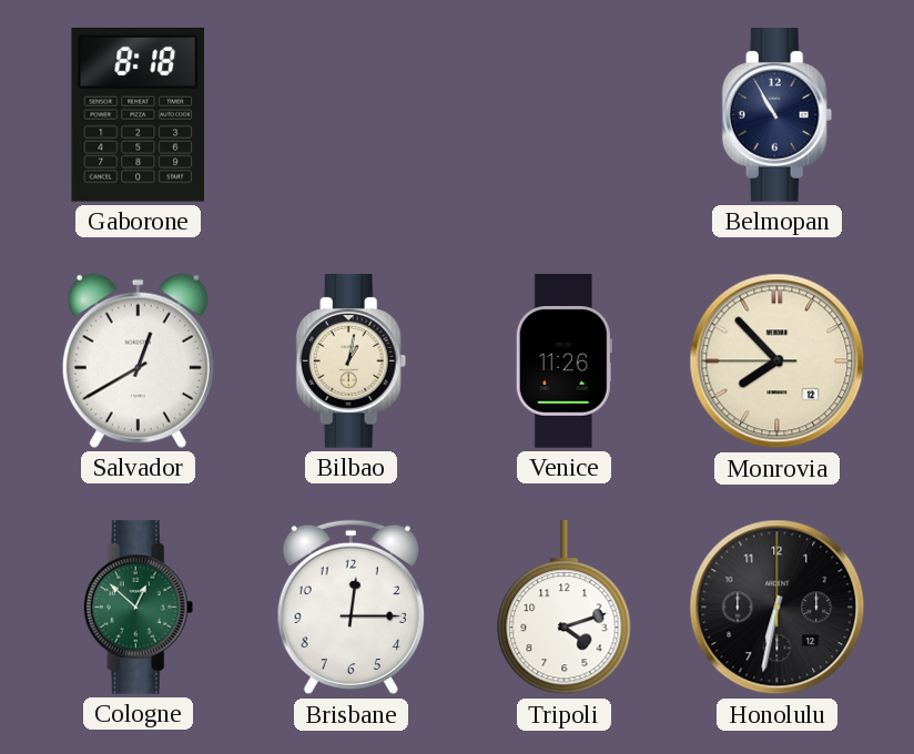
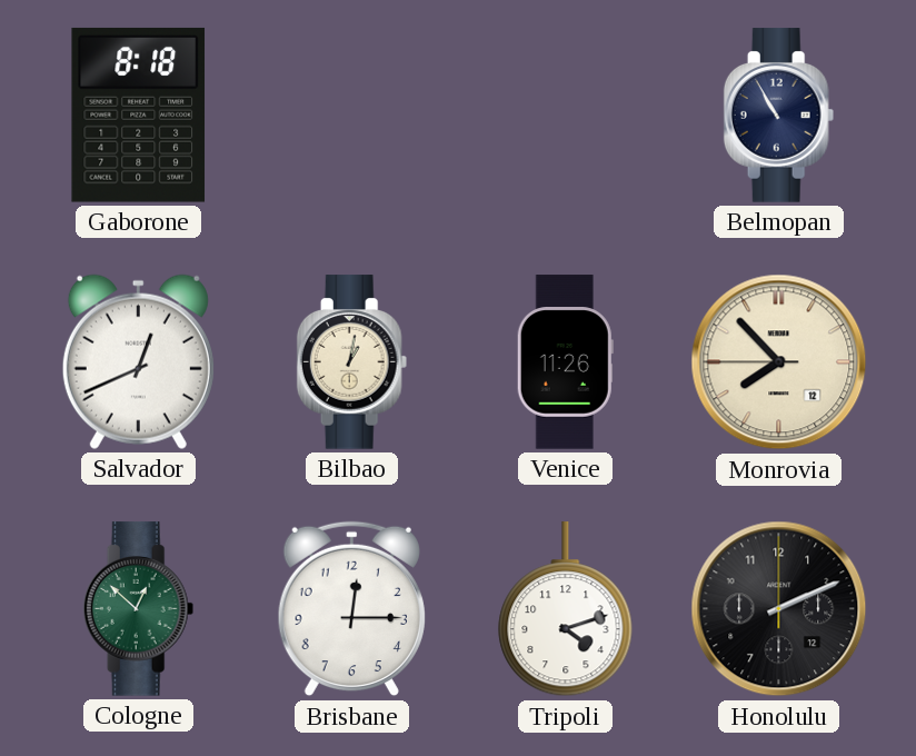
Salvador: 12:40 -> 12:41 (138, 361)
Honolulu: 6:32 -> 2:11 (779, 609)
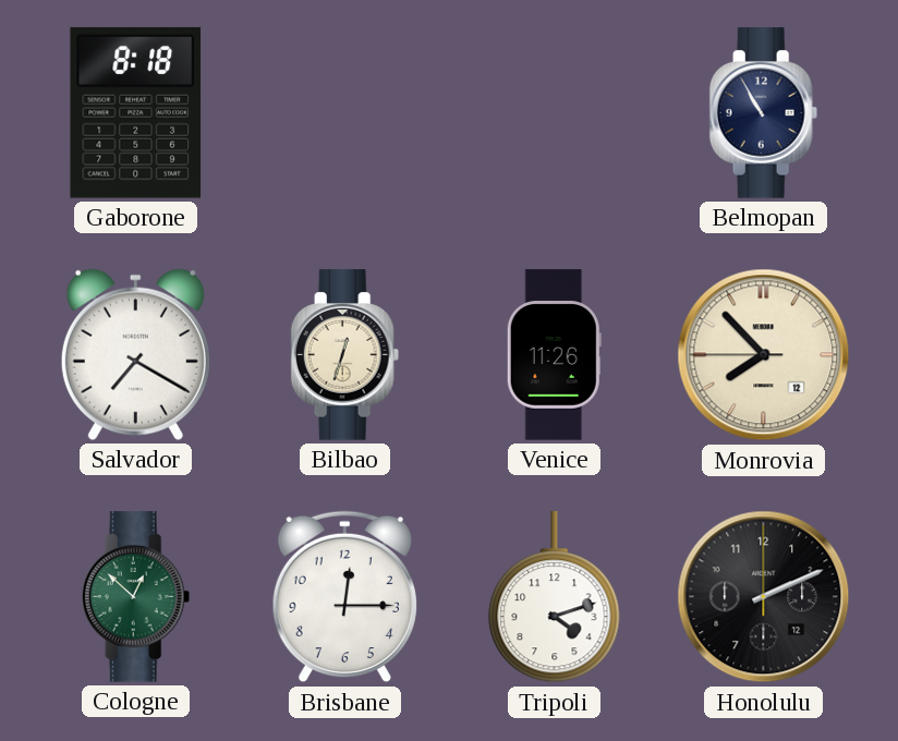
Salvador: 12:41 -> 7:20 (135, 354)
Bilbao: 1:02 -> 12:33 (345, 355)
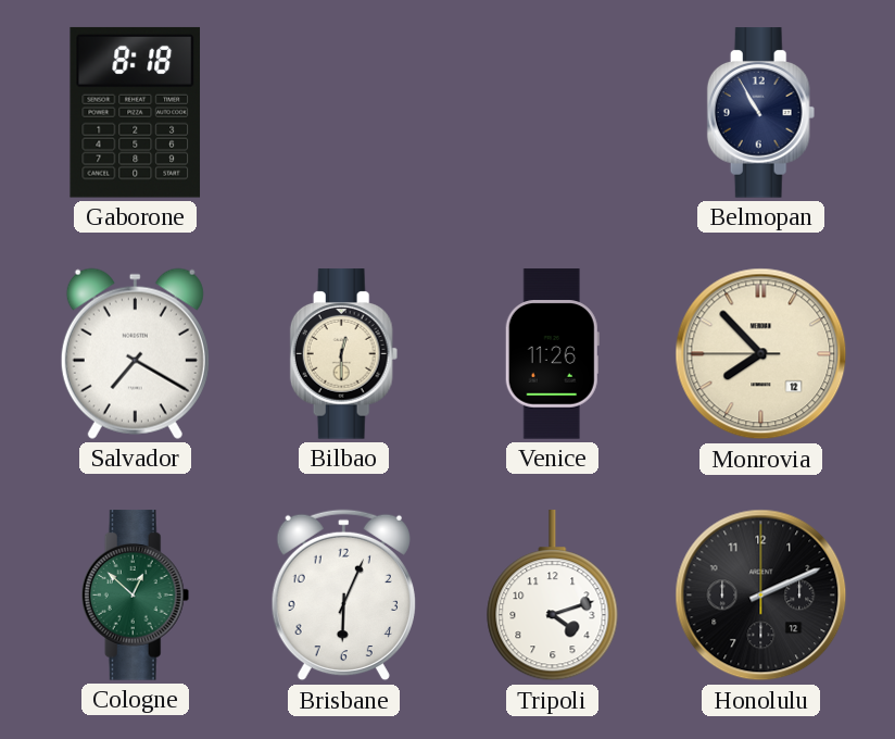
Bilbao: 12:33 -> 12:30 (344, 354)
Brisbane: 12:15 -> 6:04 (343, 596)
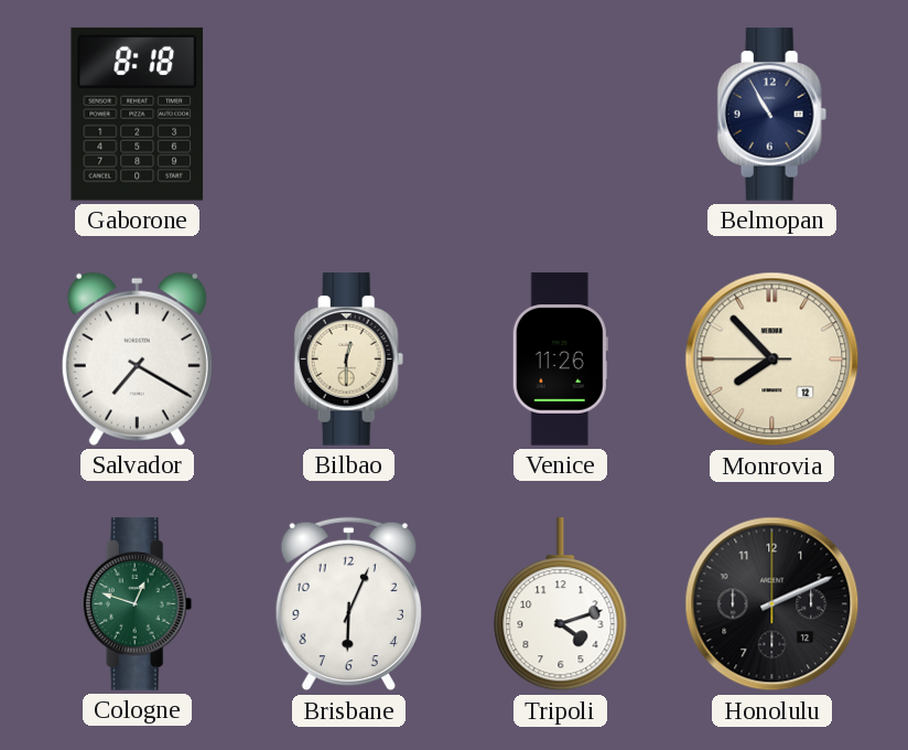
Cologne: 12:52 -> 12:48 (138, 604)
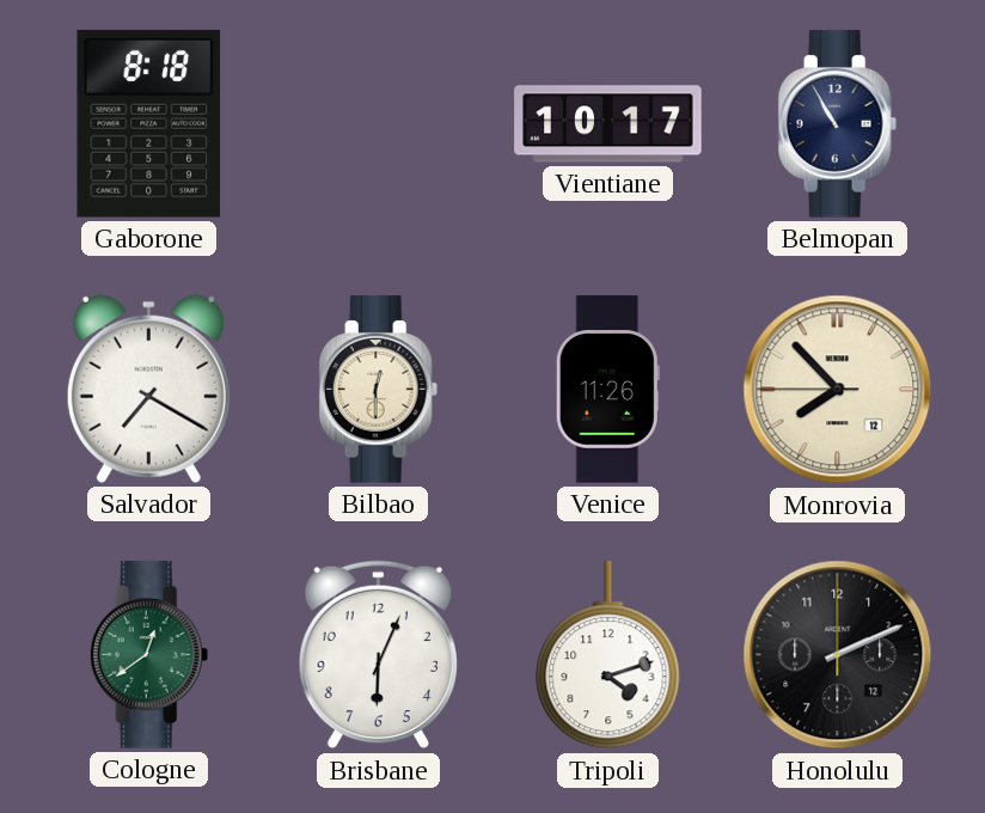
Vientiane: none -> 10:17 (608, 124)
Cologne: 12:48 -> 12:39 (149, 655)
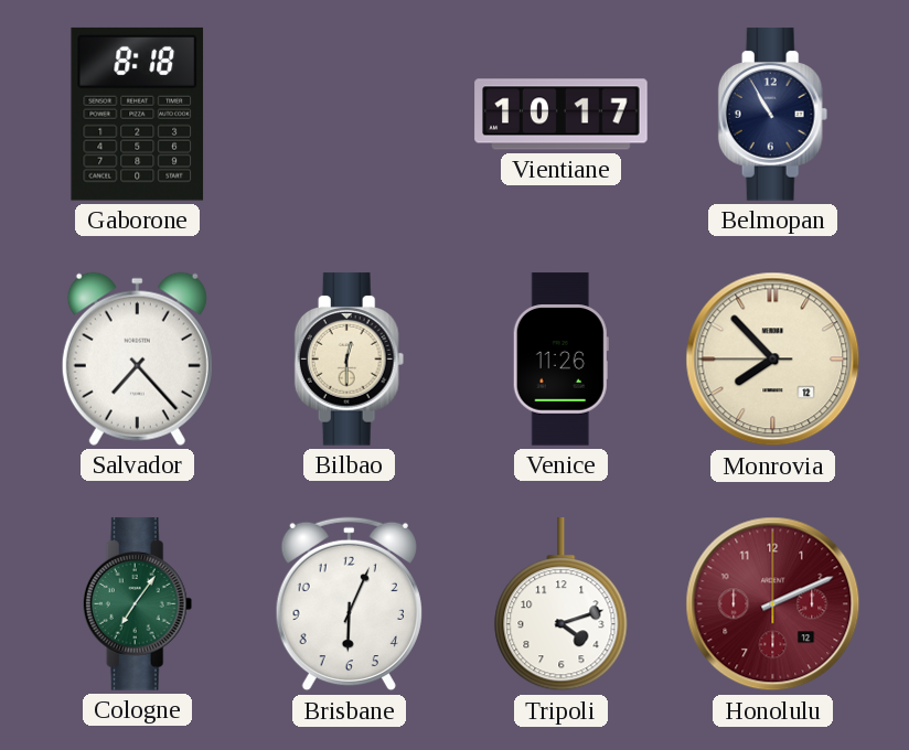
Salvador: 7:20 -> 7:23 (137, 358)
Cologne: 12:39 -> 7:06 (138, 604)
Honolulu dial: black -> burgundy (773, 604)
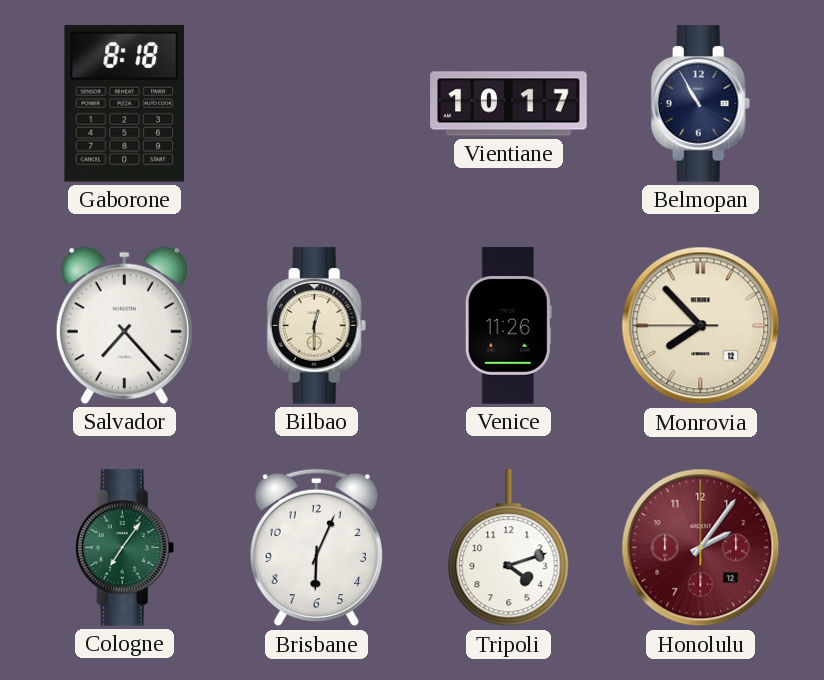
Honolulu: 2:11 -> 2:06 (701, 548)
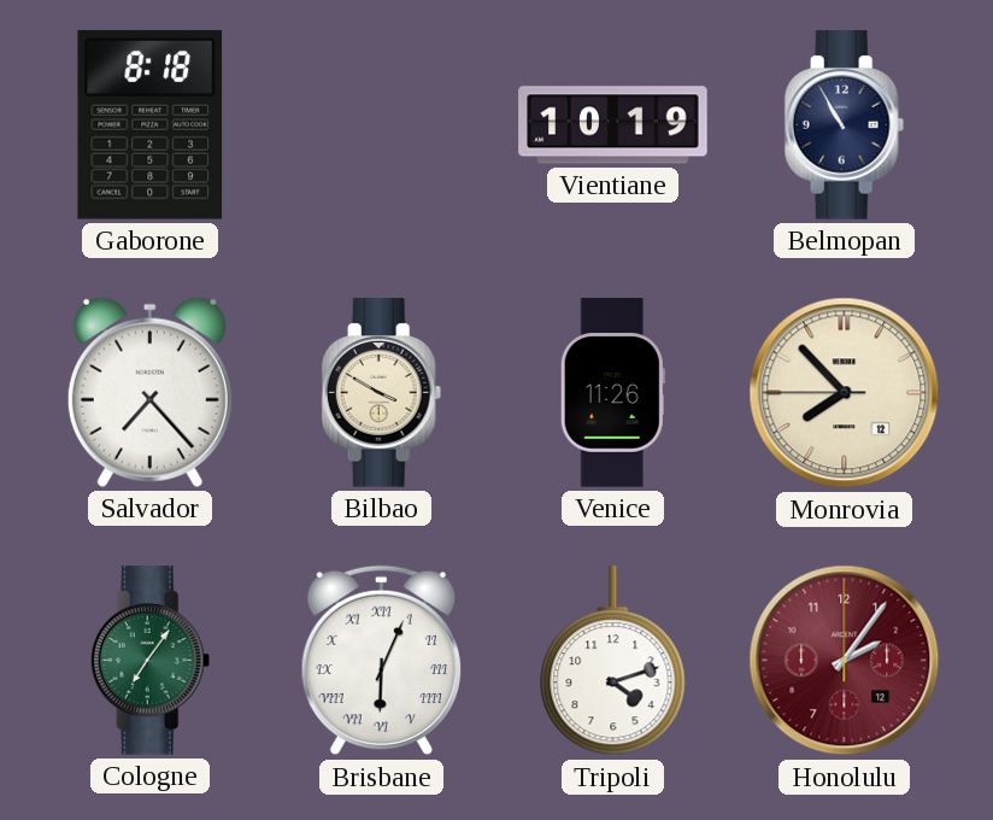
Vientiane: 10:17 -> 10:19 (613, 125)
Bilbao: 12:30 -> 3:50 (382, 393)
Brisbane numerals: Arabic -> Roman (381, 661)
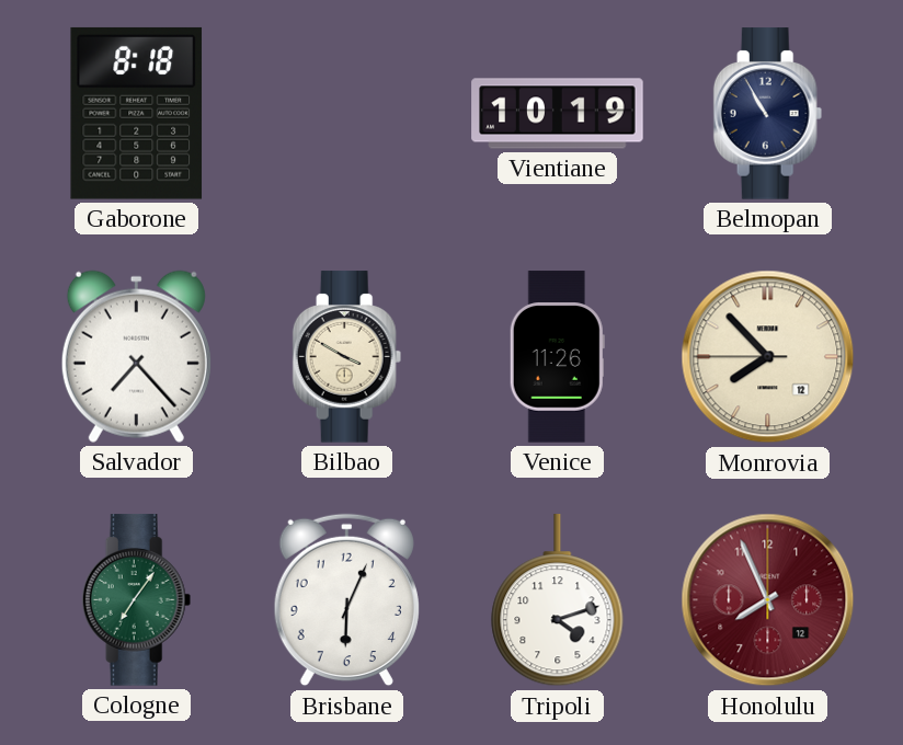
Brisbane numerals: Roman -> Arabic (346, 600)
Honolulu: 2:06 -> 7:56 (768, 600)
